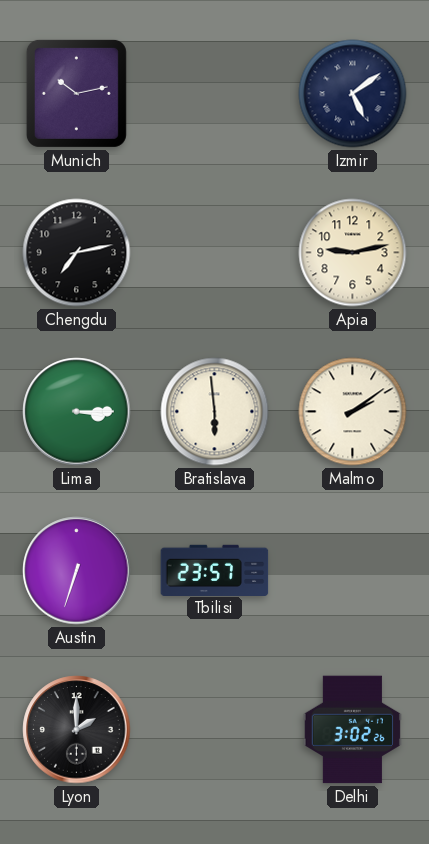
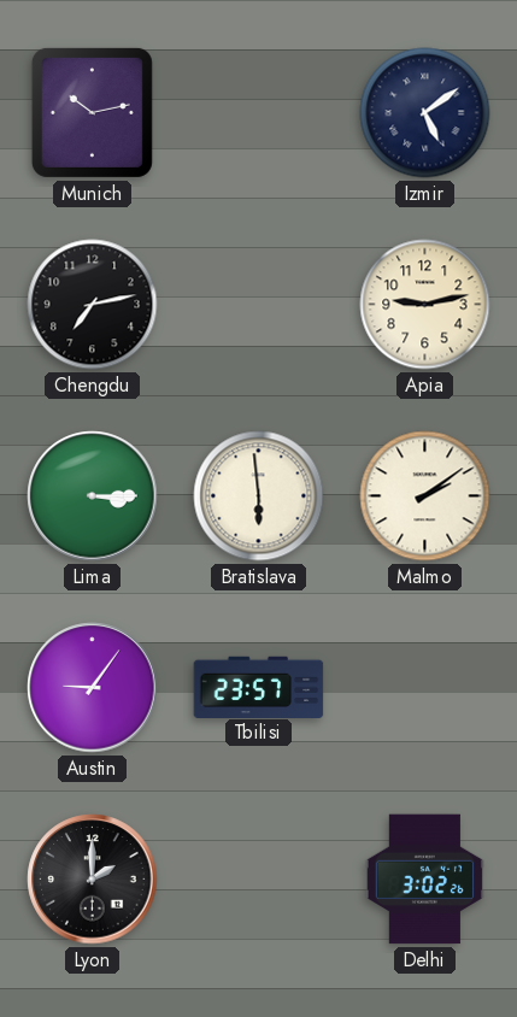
Austin: 6:33 -> 9:06 (93, 688)
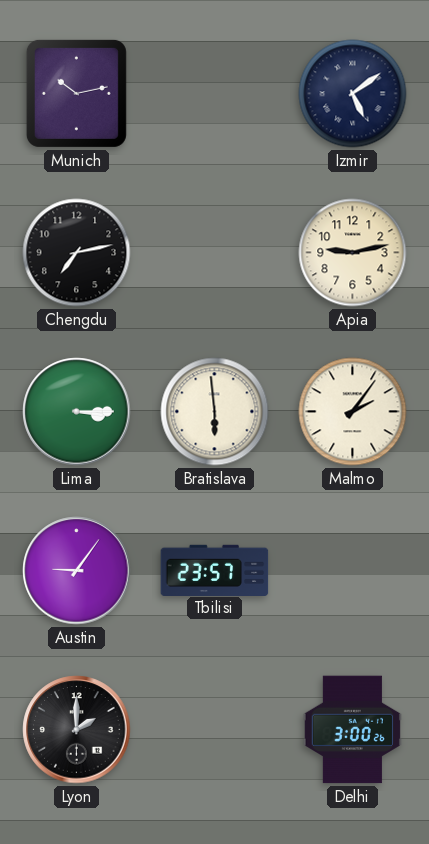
Malmo: 2:09 -> 2:06 (353, 412)
Delhi: 3:02 -> 3:00 (352, 730)
